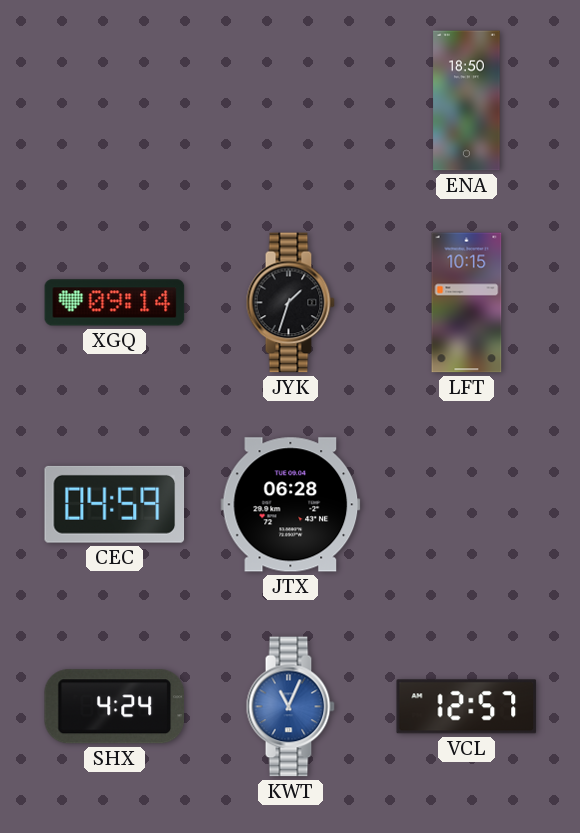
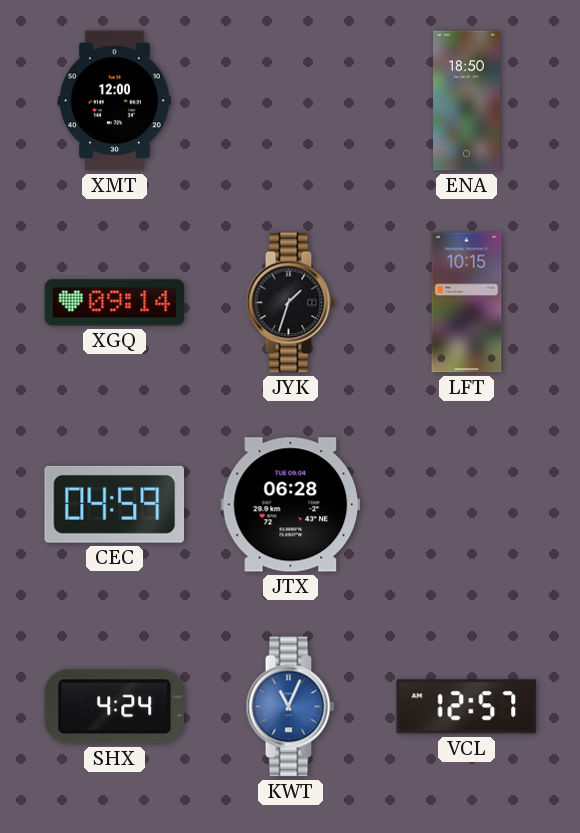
XMT: none -> 12:00 (114, 101)
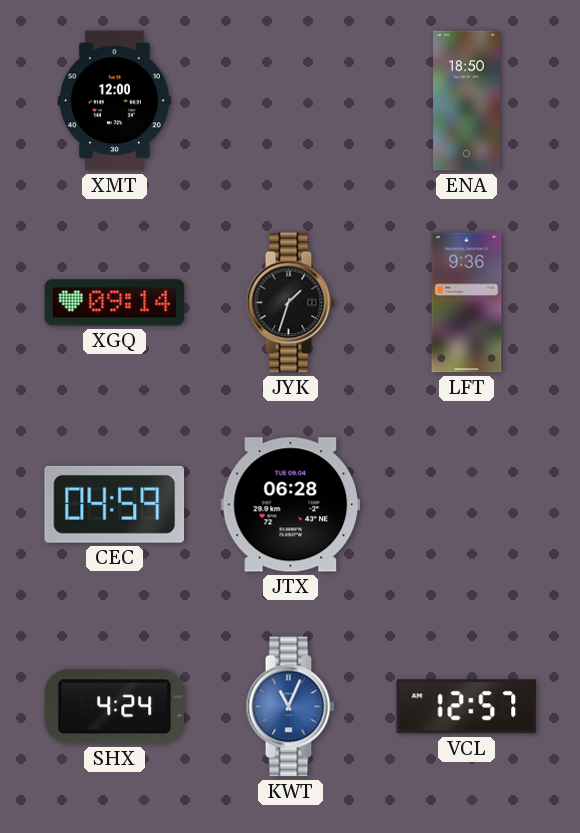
LFT: 10:15 -> 9:36 (467, 303)
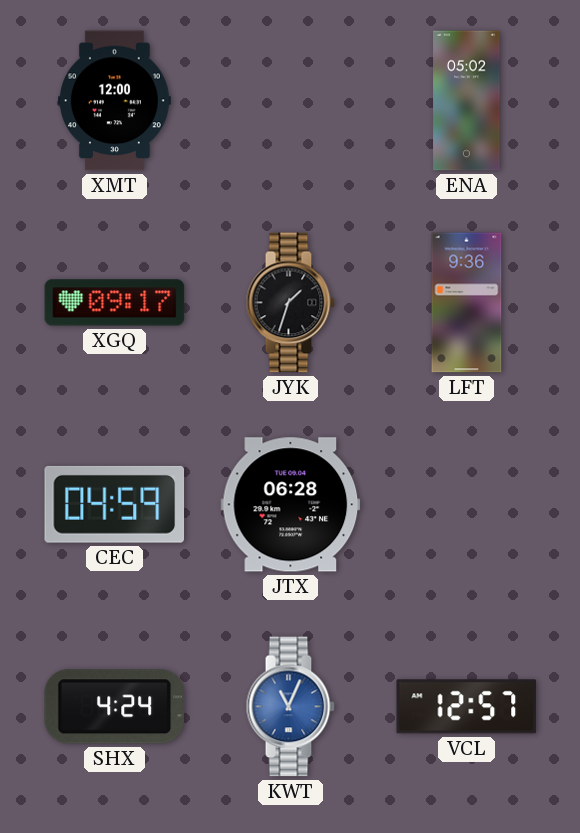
ENA: 18:50 -> 05:02 (467, 101)
XGQ: 09:14 -> 09:17 (115, 303)
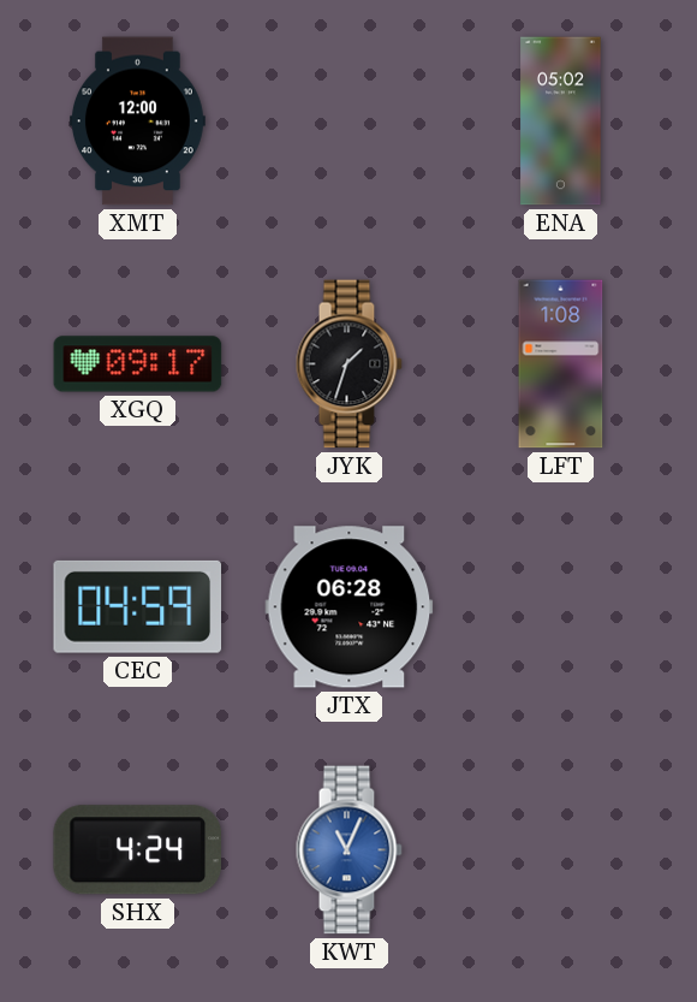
LFT: 9:36 -> 1:08 (561, 364)
VCL: 12:57 -> none (467, 707)
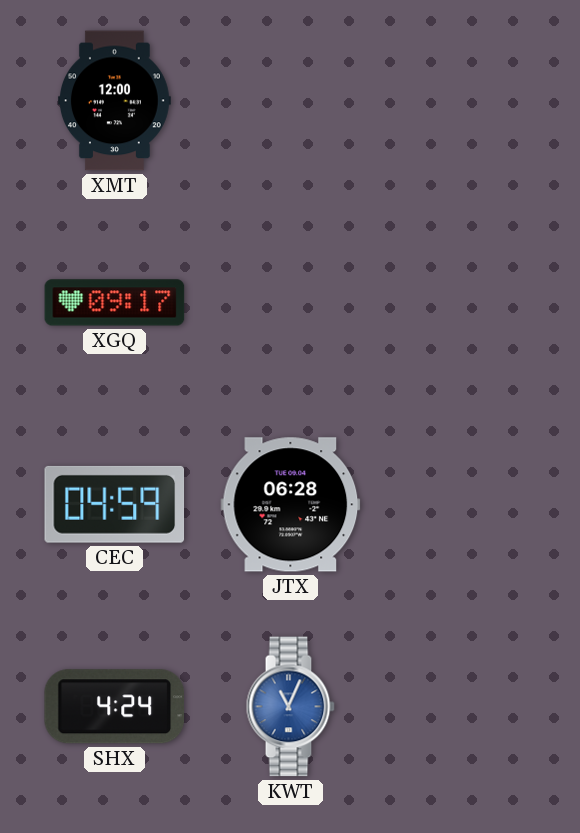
ENA: 05:02 -> none (561, 121)
JYK: 1:33 -> none (348, 364)
LFT: 1:08 -> none (561, 364)
